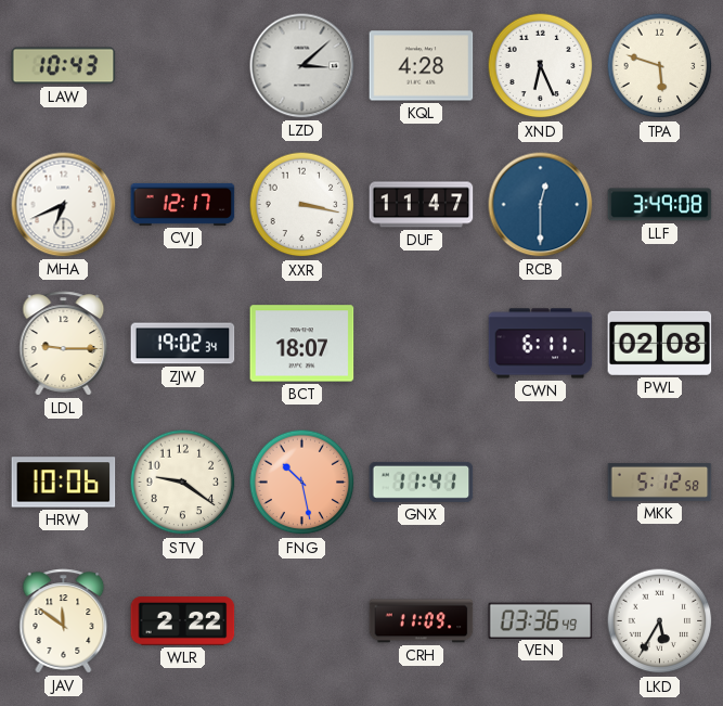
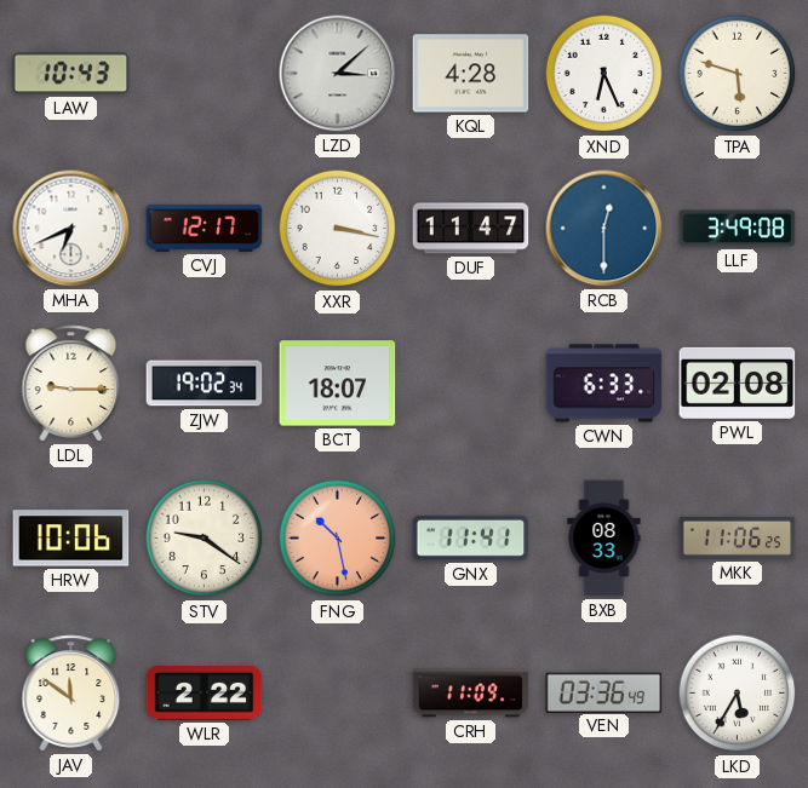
CWN: 6:11 -> 6:33 (604, 384)
BXB: none -> 08:33 (604, 539)
MKK: 5:12 -> 11:06 (738, 537)
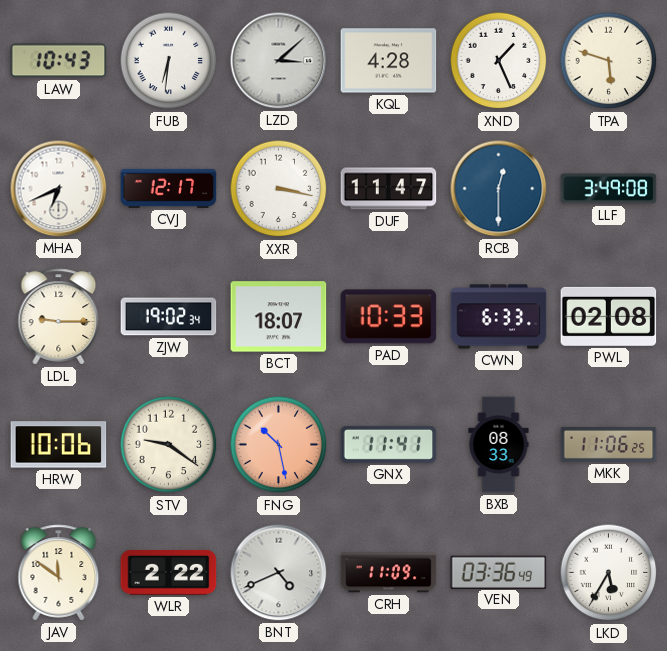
FUB: none -> 6:31 (169, 61)
XND: 6:26 -> 1:26 (499, 61)
PAD: none -> 10:33 (389, 317)
BNT: none -> 4:41 (279, 573)
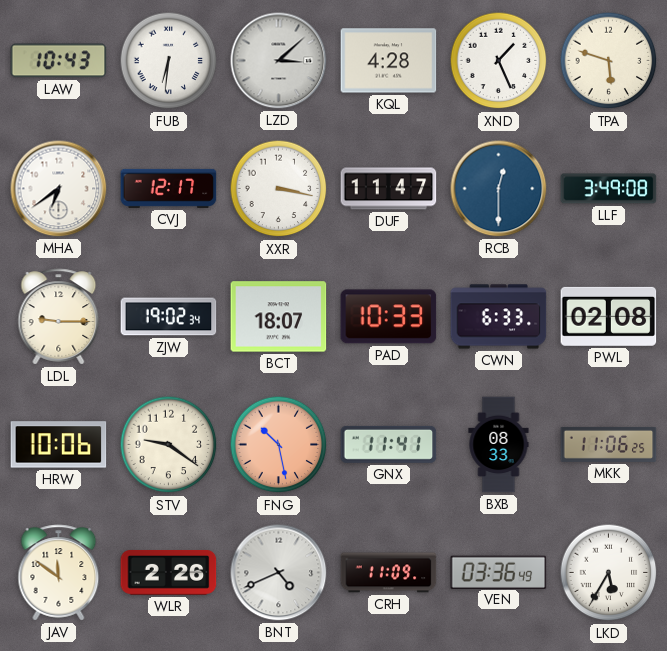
MHA: 6:41 -> 6:39 (59, 189)
WLR: 2:22 -> 2:26 (169, 572)
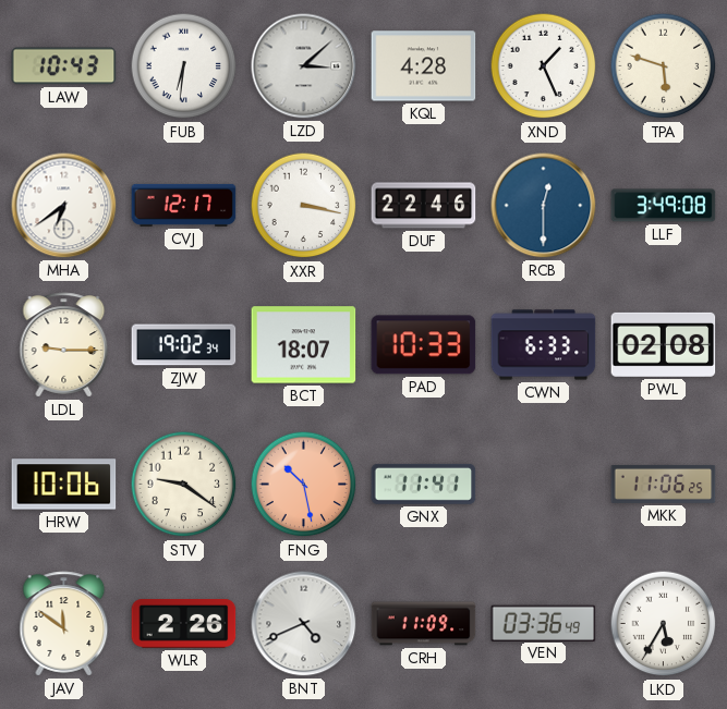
DUF: 11:47 -> 22:46 (424, 206)
BXB: 08:33 -> none (499, 445)
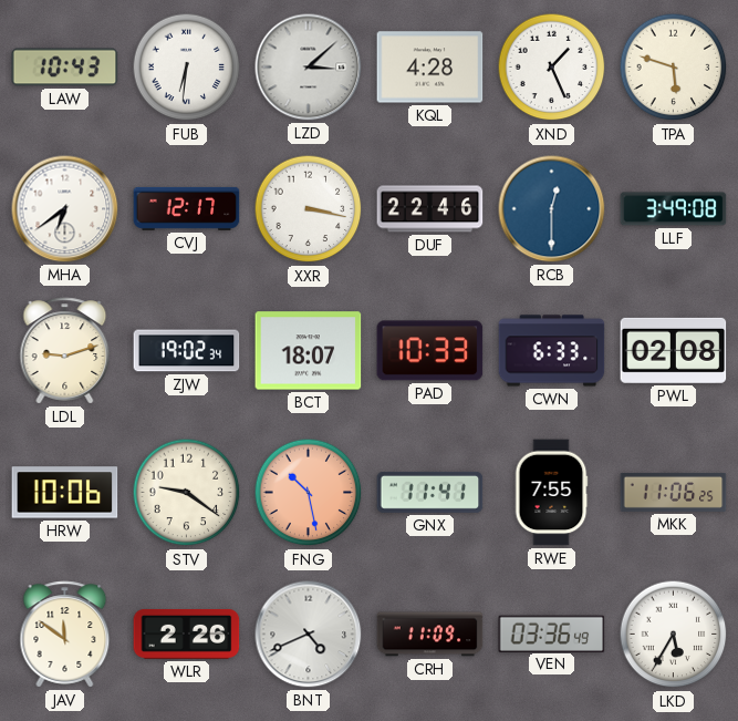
LDL: 9:15 -> 9:12 (65, 351)
RWE: none -> 7:55 (551, 493)
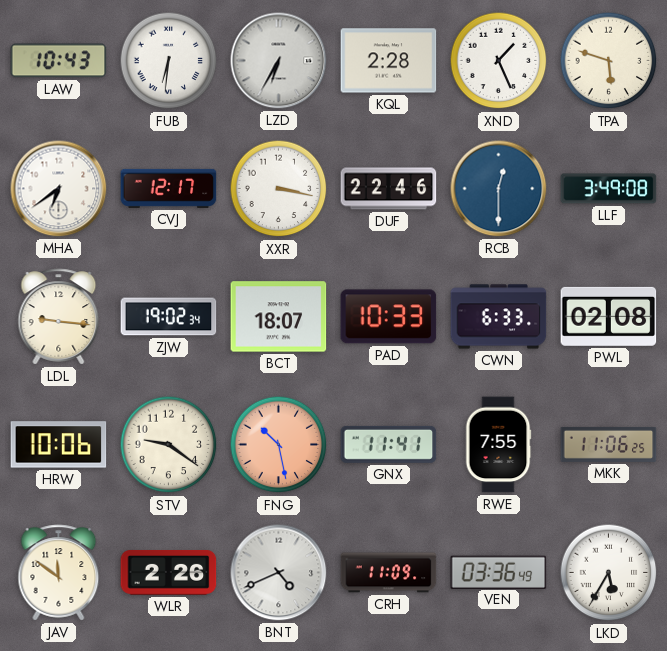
LZD: 3:08 -> 6:35 (279, 61)
KQL: 4:28 -> 2:28 (389, 61)
LDL: 9:12 -> 9:16 (59, 317)
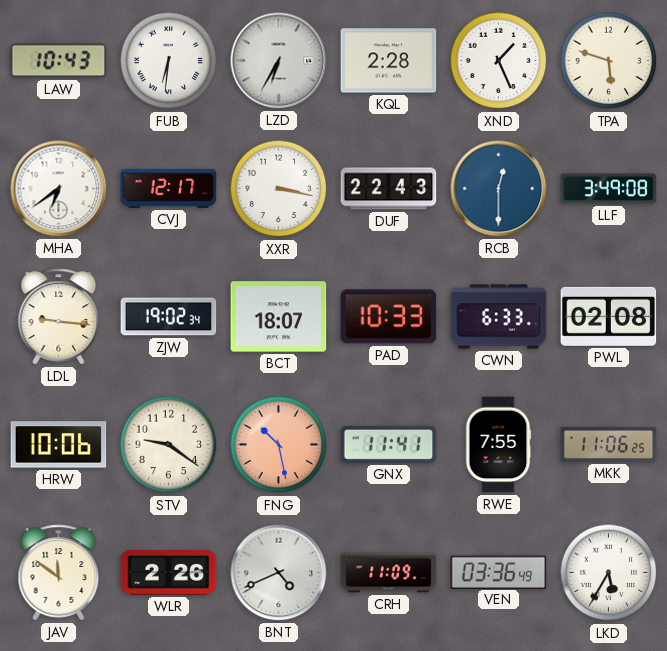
DUF: 22:46 -> 22:43 (389, 189)
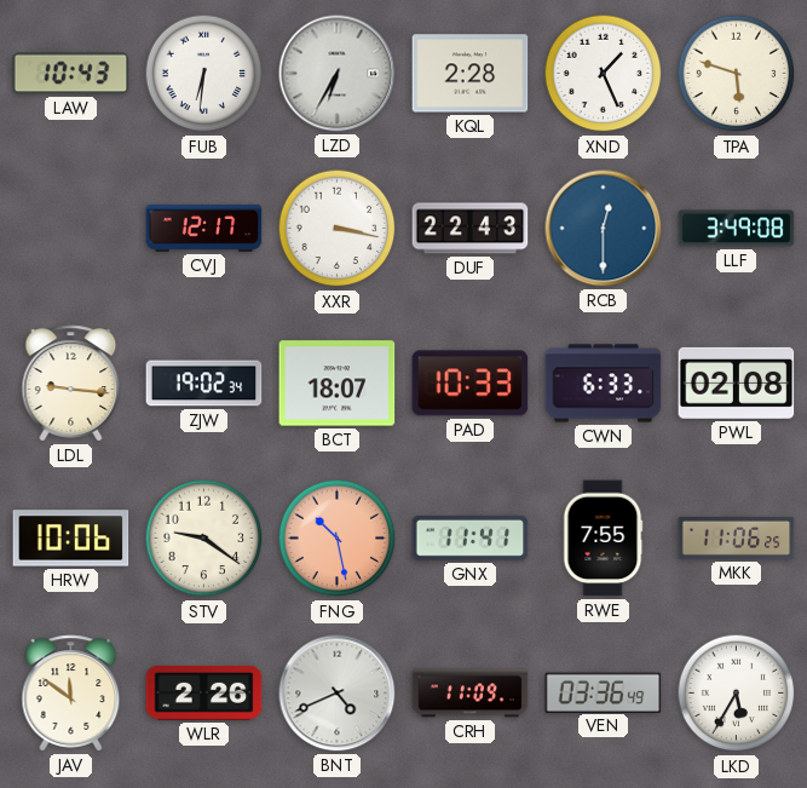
MHA: 6:39 -> none (59, 189)
